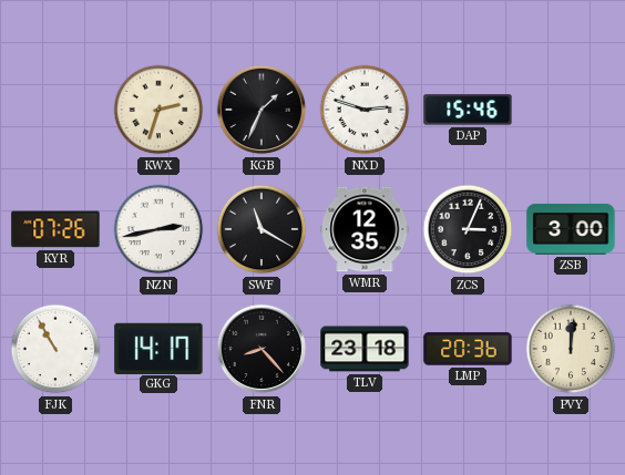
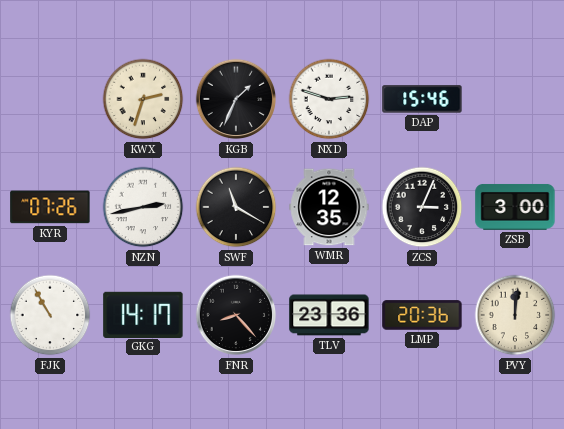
TLV: 23:18 -> 23:36 (329, 315)
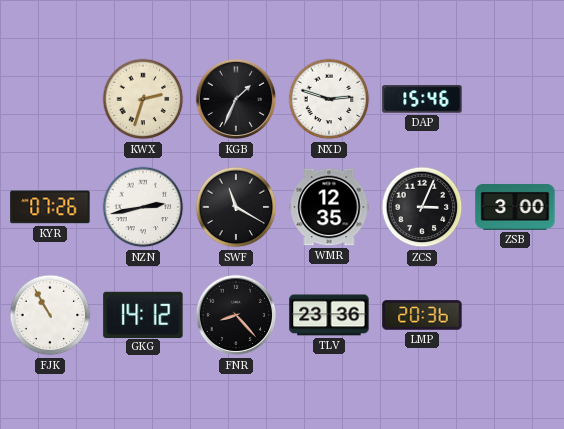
GKG: 14:17 -> 14:12 (143, 314)
PVY: 12:01 -> none (515, 315)
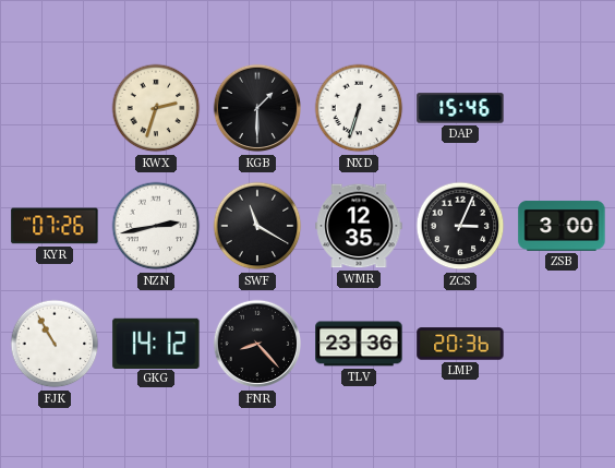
KGB: 1:34 -> 1:30 (257, 108)
NXD: 2:48 -> 6:33 (359, 108)
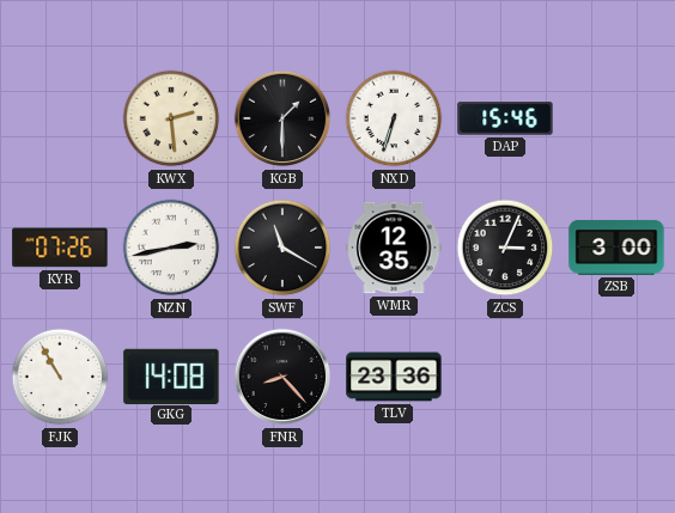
KWX: 2:33 -> 2:29 (171, 118)
GKG: 14:12 -> 14:08 (171, 375)
LMP: 20:36 -> none (460, 344)
